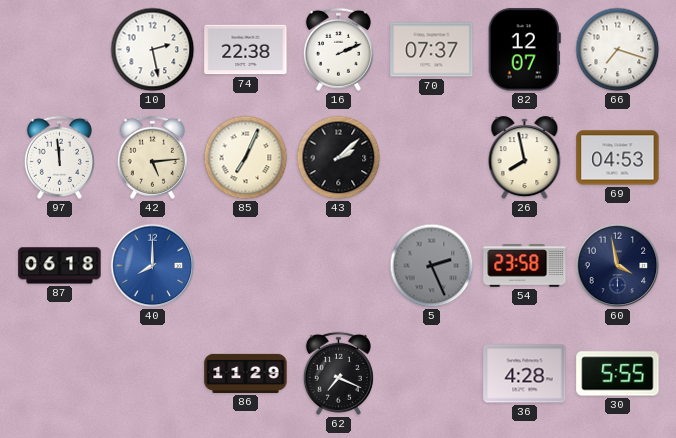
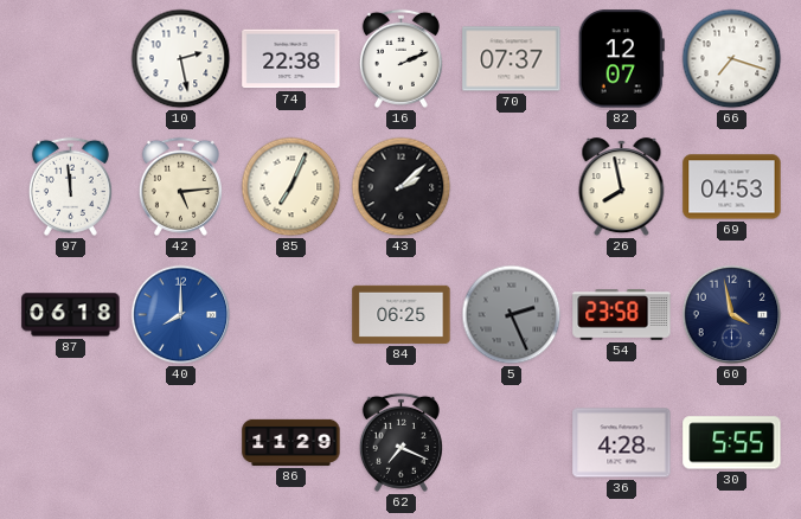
84: none -> 06:25 (402, 314)
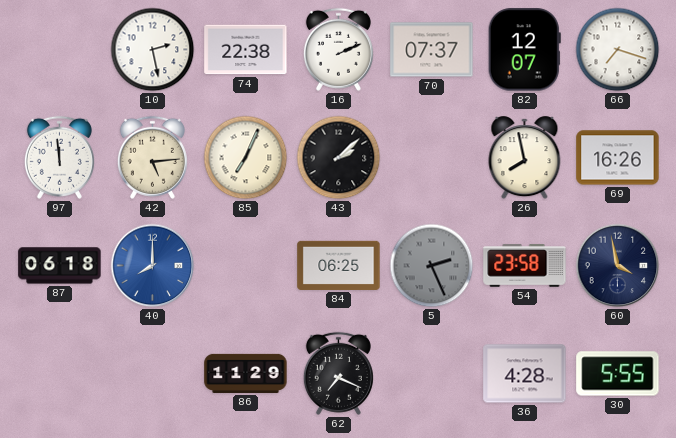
69: 04:53 -> 16:26 (618, 158)
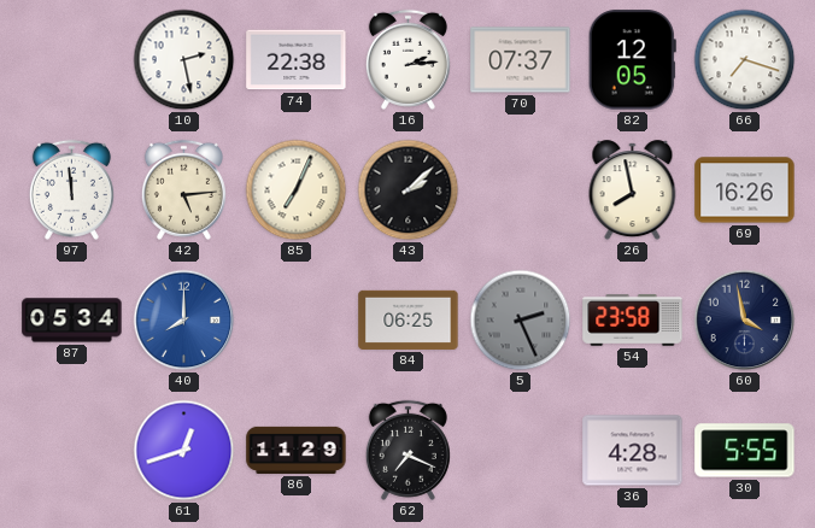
16: 2:11 -> 2:14 (408, 59)
82: 12:07 -> 12:05 (632, 60)
87: 06:18 -> 05:34 (72, 321)
61: none -> 12:42 (184, 451)
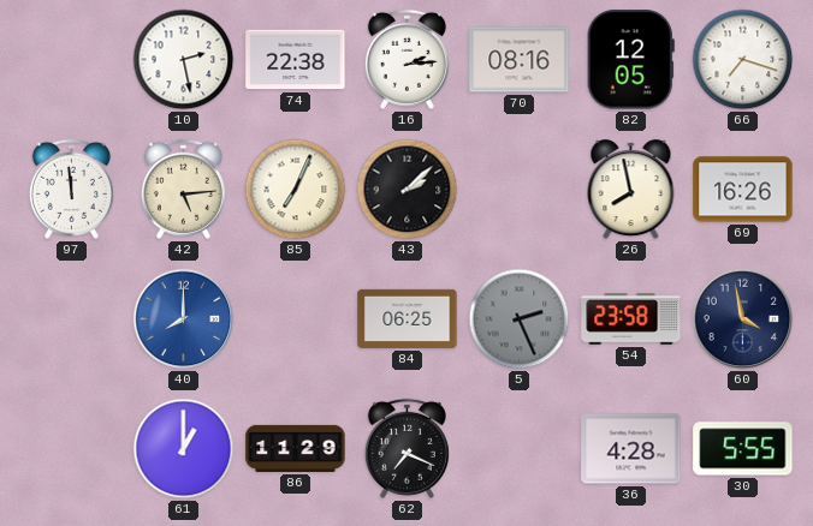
70: 07:37 -> 08:16 (520, 60)
87: 05:34 -> none (72, 321)
61: 12:42 -> 1:00 (184, 449)
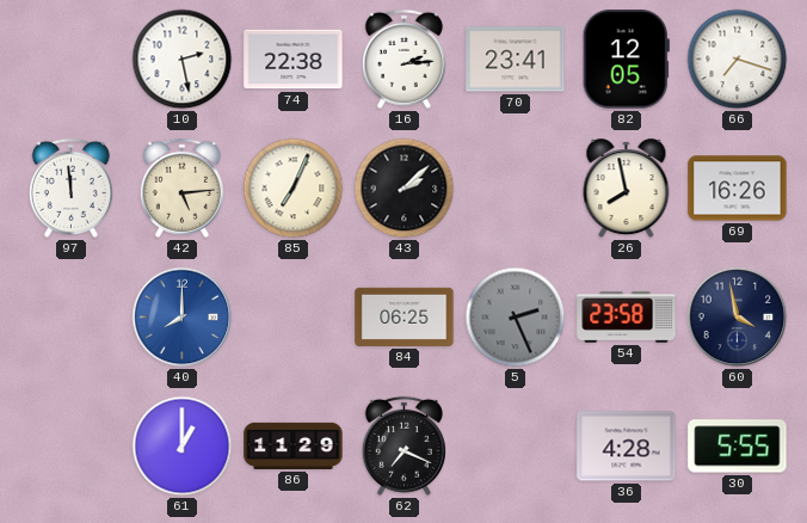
70: 08:16 -> 23:41 (516, 60)
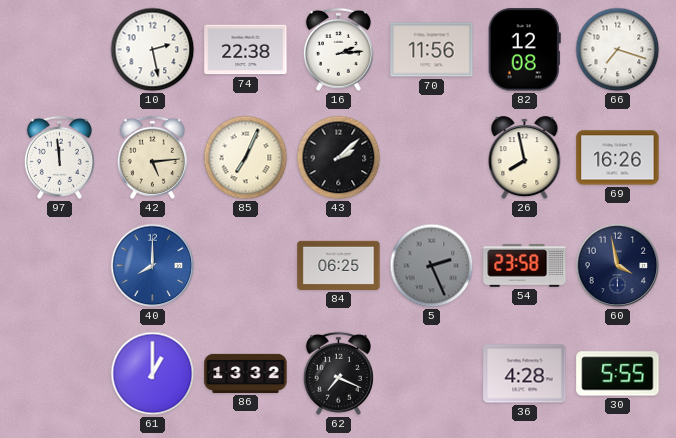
70: 23:41 -> 11:56 (432, 50)
82: 12:05 -> 12:08 (524, 50)
86: 11:29 -> 13:32 (246, 373)
